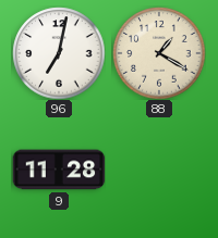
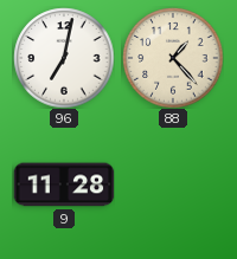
88: 1:20 -> 1:23 (173, 58)
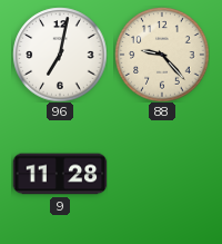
88: 1:23 -> 9:23 (162, 55)
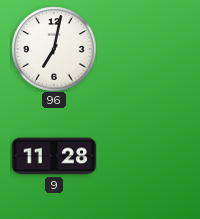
88: 9:23 -> none (162, 55)
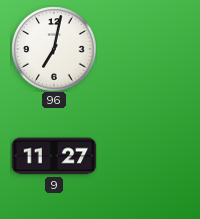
9: 11:28 -> 11:27 (54, 156)
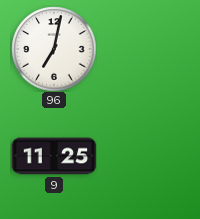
9: 11:27 -> 11:25 (54, 156)
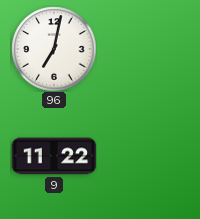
9: 11:25 -> 11:22 (54, 156)
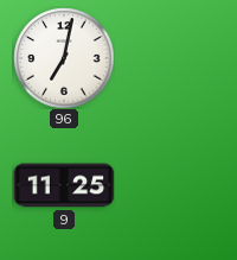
9: 11:22 -> 11:25 (64, 185)
